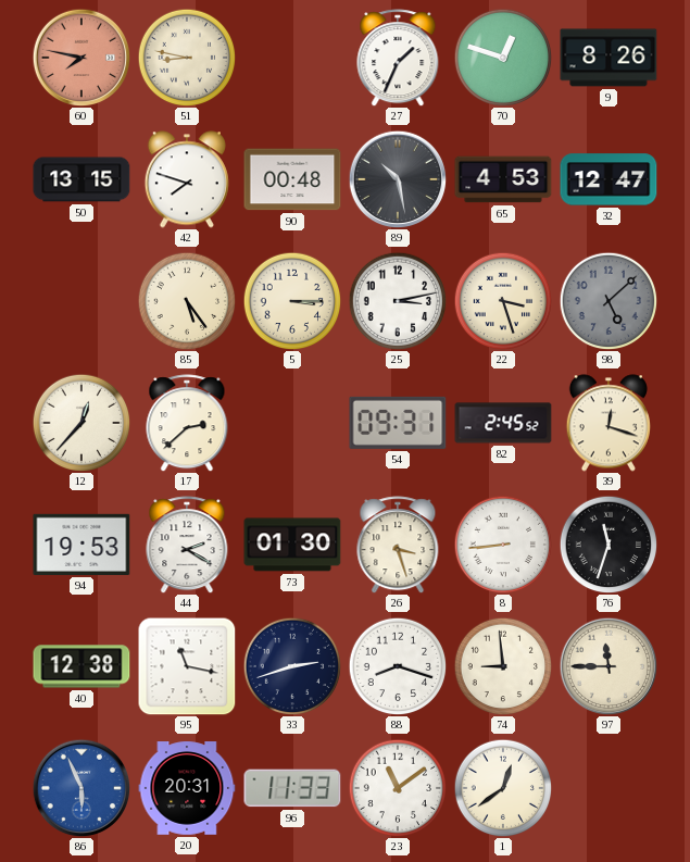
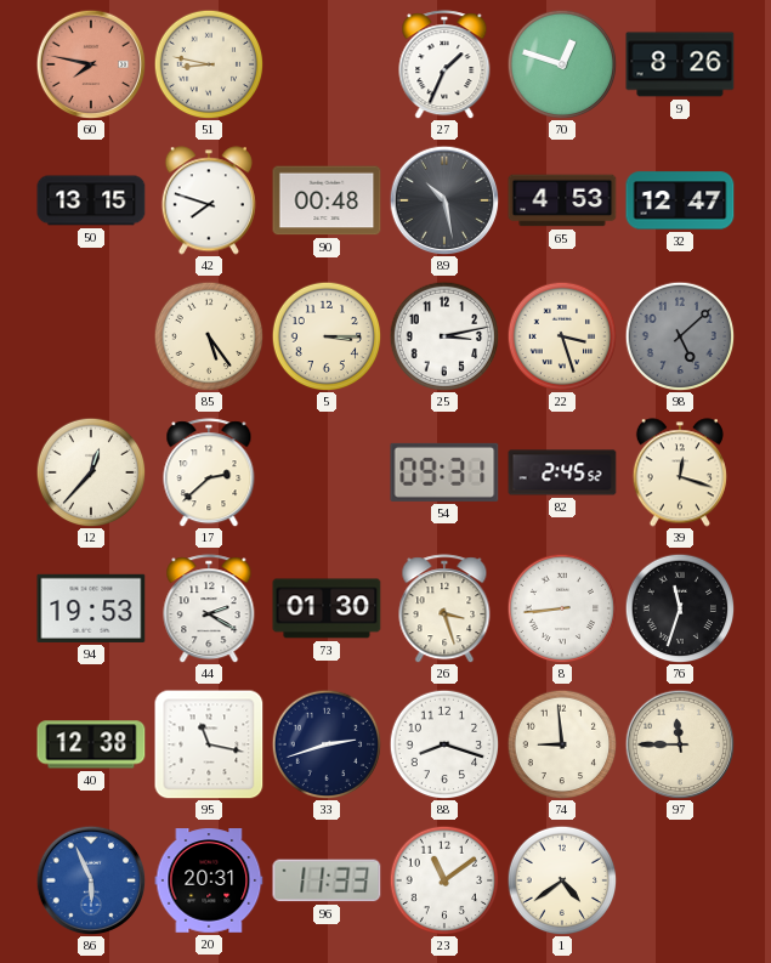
1: 12:39 -> 4:39 (562, 880)
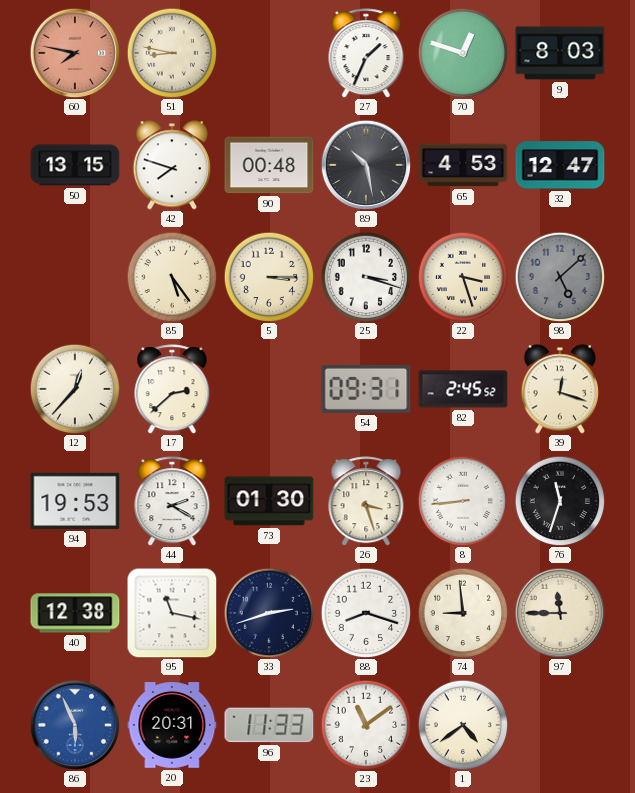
9: 8:26 -> 8:03 (560, 53)
25: 3:13 -> 3:18 (366, 277)
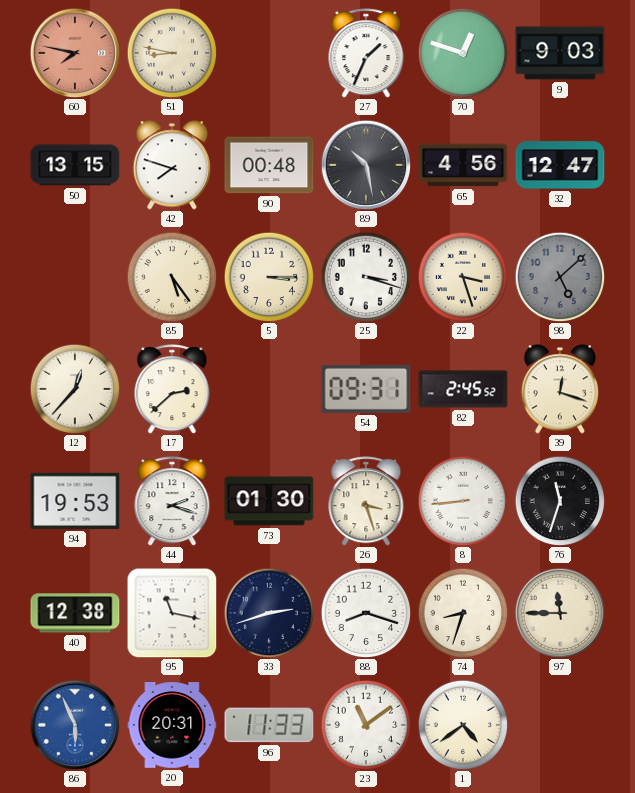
9: 8:03 -> 9:03 (560, 53)
65: 4:53 -> 4:56 (463, 165)
44: 2:20 -> 2:18 (172, 501)
74: 8:59 -> 8:33 (463, 613)
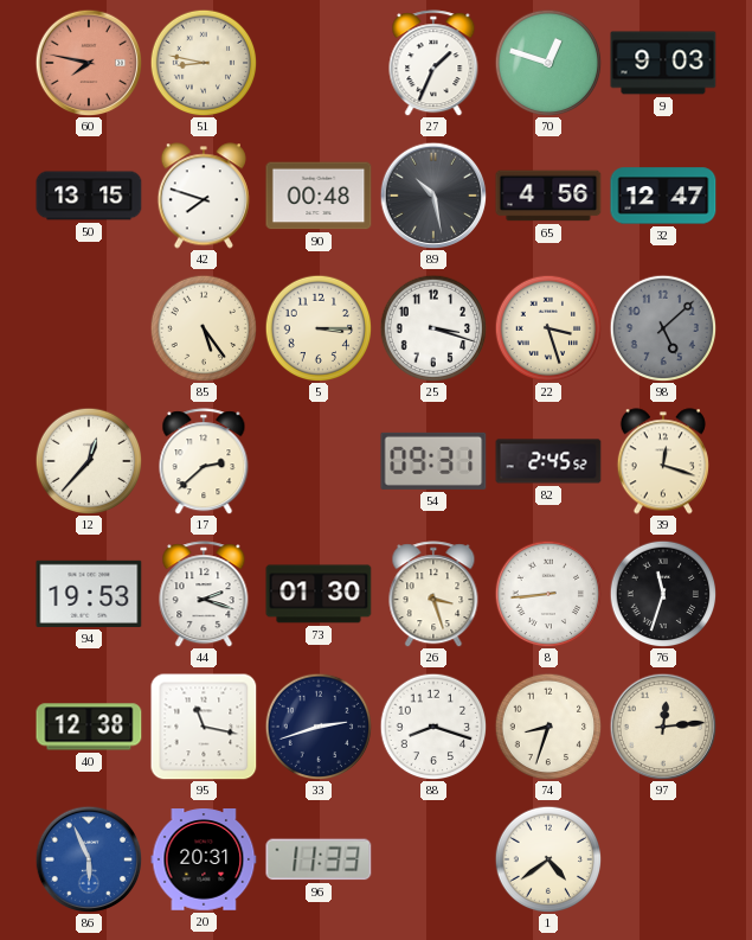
97: 11:45 -> 12:14 (663, 727)
23: 11:09 -> none (366, 725)
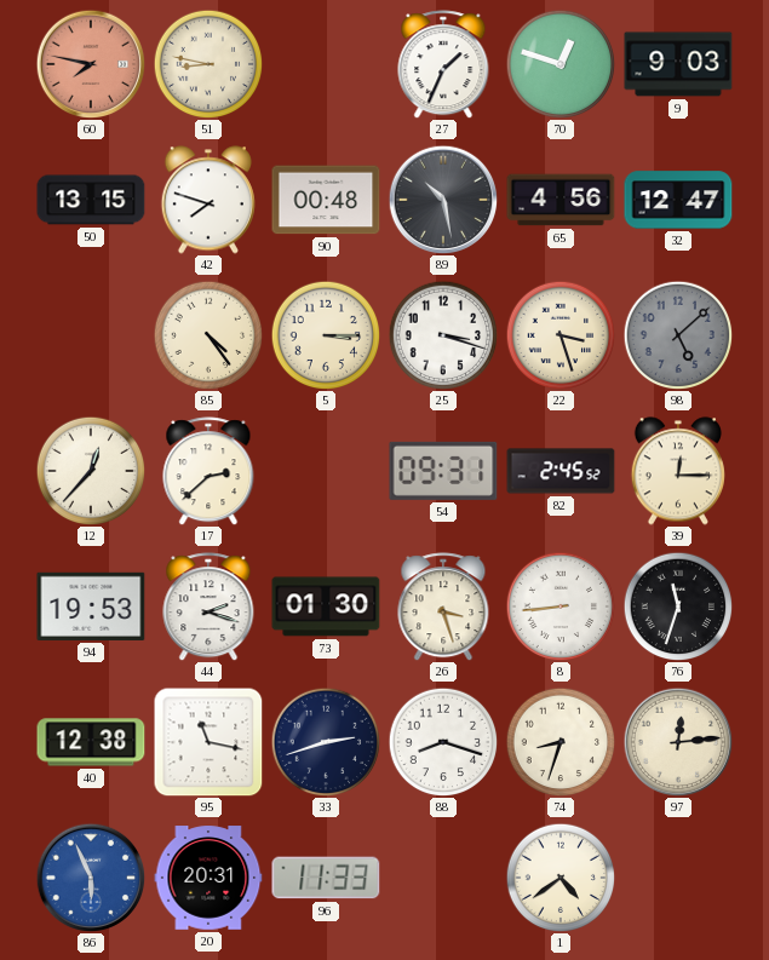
85: 5:24 -> 4:24 (208, 335)
39: 12:18 -> 12:15 (678, 471)
